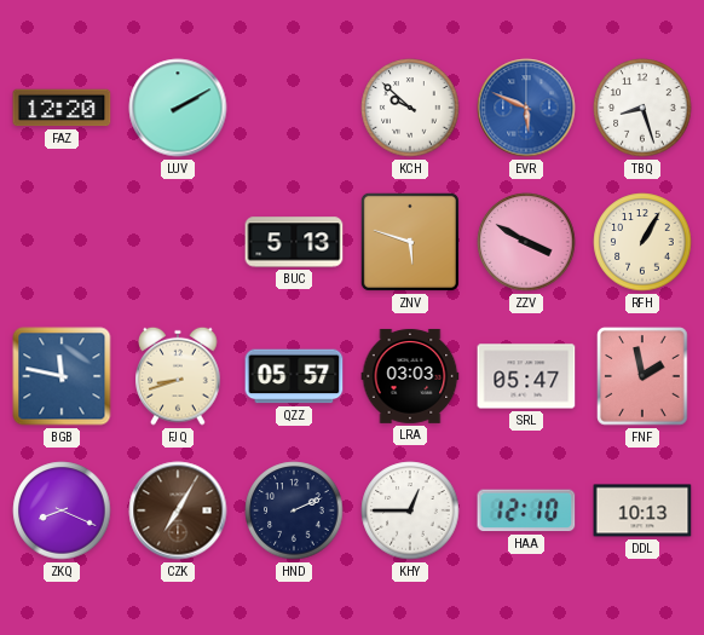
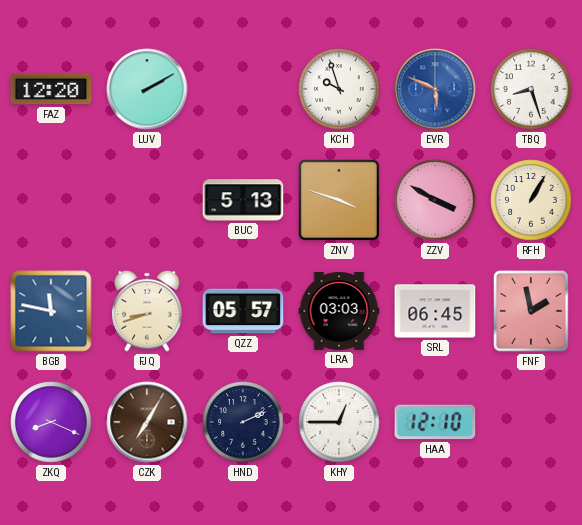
KCH: 9:52 -> 9:57 (339, 89)
ZNV: 5:48 -> 3:48 (339, 200)
SRL: 05:47 -> 06:45 (435, 311)
DDL: 10:13 -> none (642, 510)
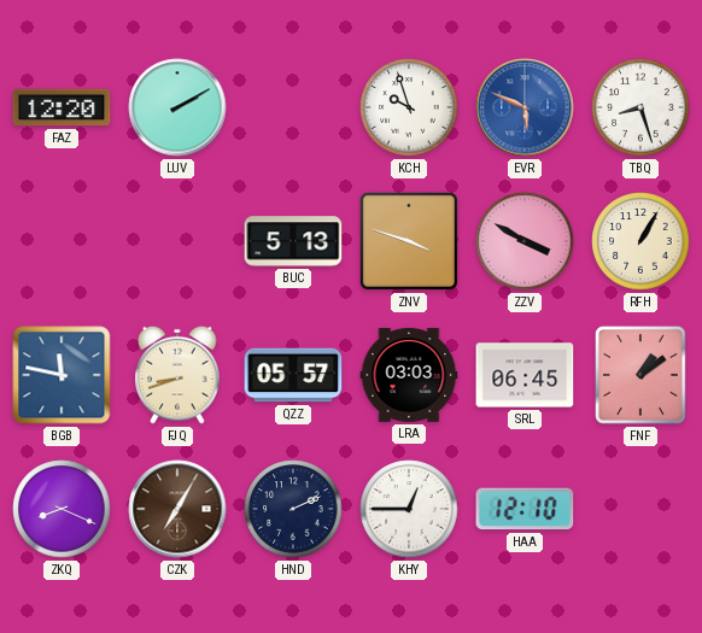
FNF: 1:58 -> 1:09 (640, 375)
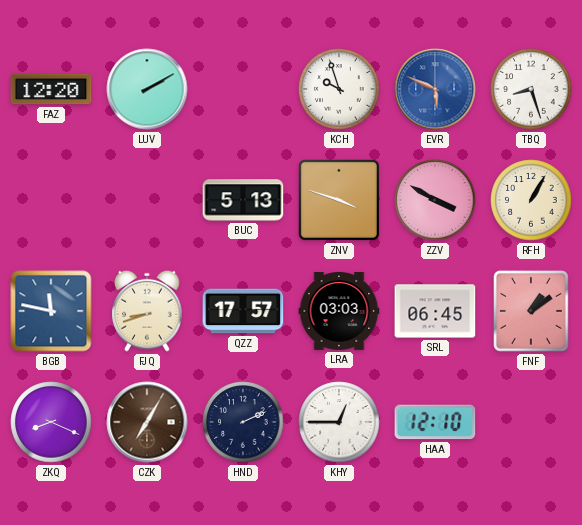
QZZ: 05:57 -> 17:57 (243, 311)
